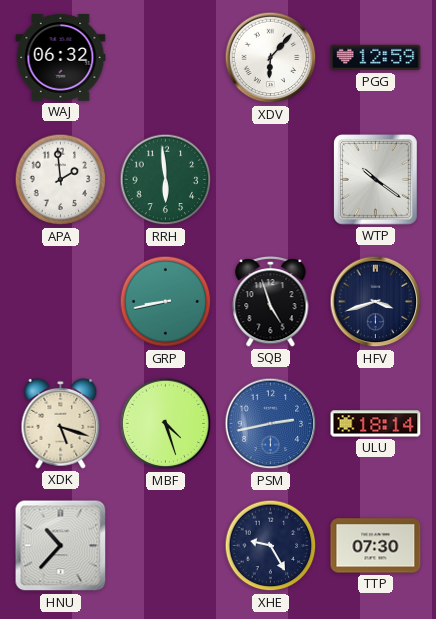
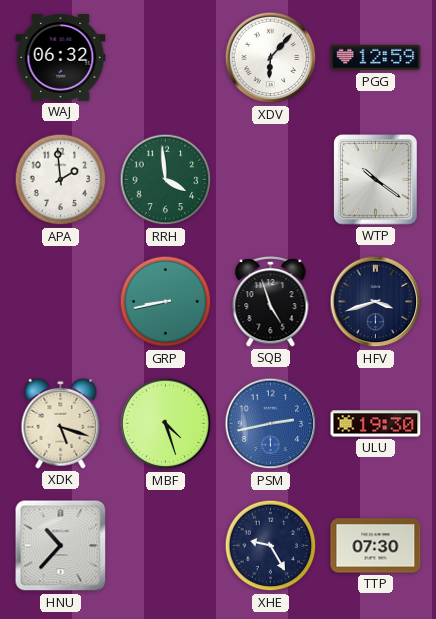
RRH: 5:59 -> 3:59 (166, 180)
ULU: 18:14 -> 19:30 (376, 424)
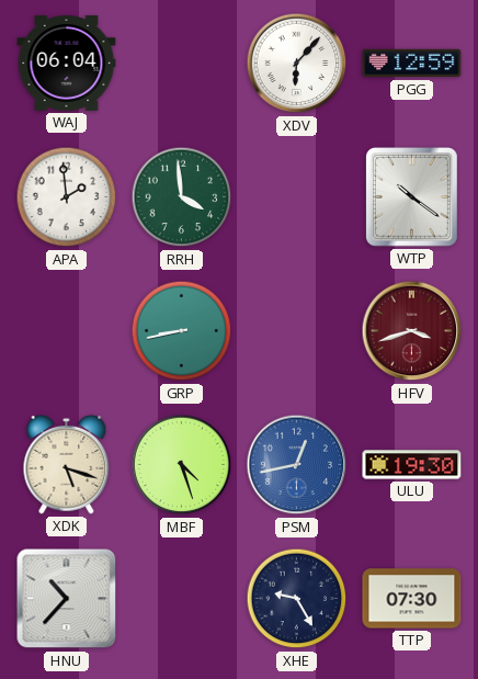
WAJ: 06:32 -> 06:04 (67, 64)
SQB: 4:57 -> none (271, 302)
HFV dial: navy -> burgundy (412, 331)
PSM: 2:43 -> 12:43 (297, 465)
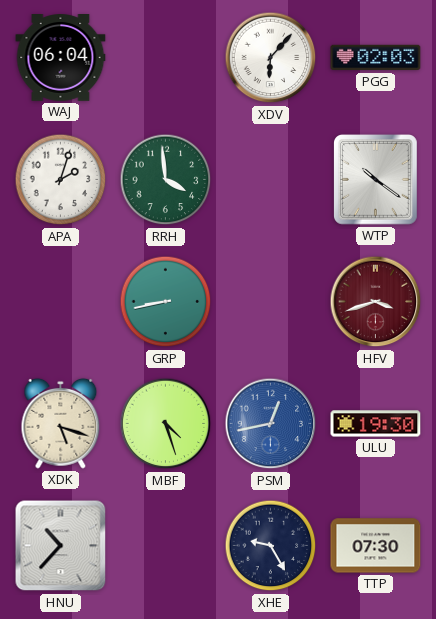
PGG: 12:59 -> 02:03 (376, 58)
APA: 1:59 -> 2:03 (61, 180)
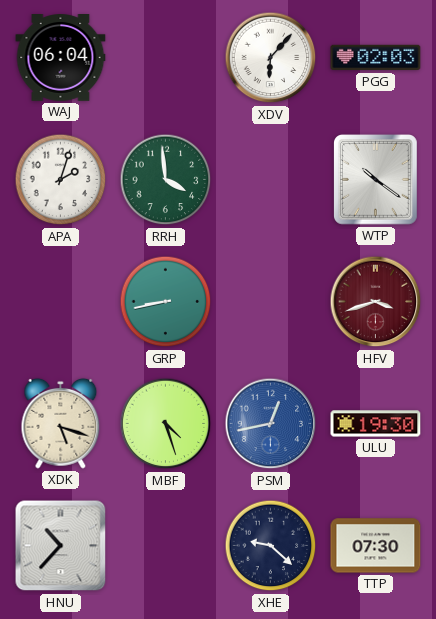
XHE: 9:25 -> 9:22 (271, 546)
